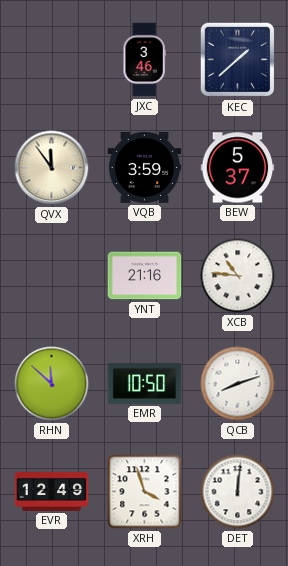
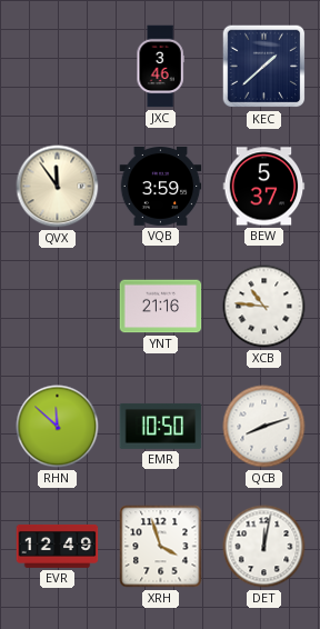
DET: 12:01 -> 12:02 (264, 547)
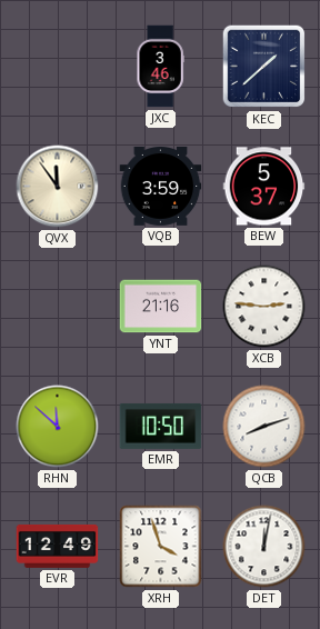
XCB: 10:46 -> 2:46 (264, 307)
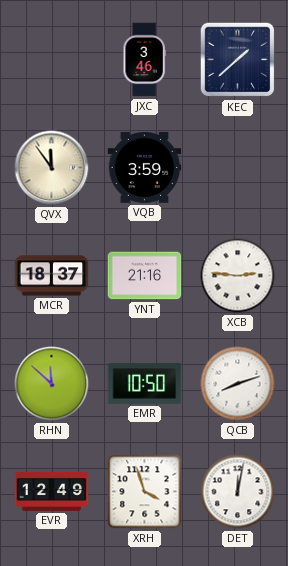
BEW: 5:37 -> none (264, 187)
MCR: none -> 18:37 (52, 276)
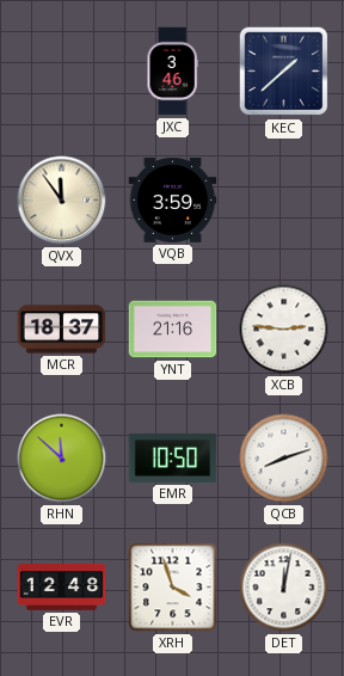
EVR: 12:49 -> 12:48 (62, 586)
